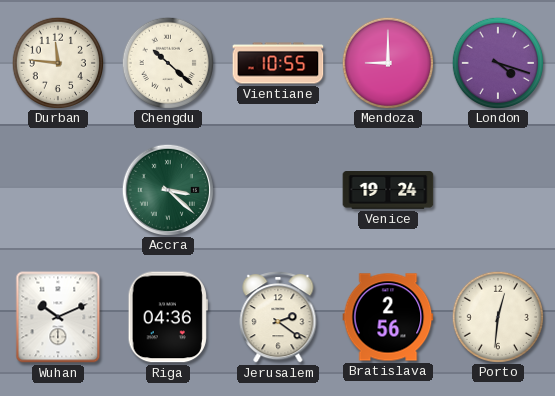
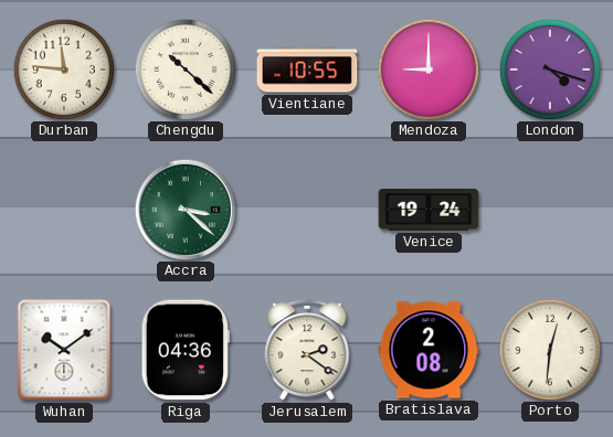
Wuhan: 10:11 -> 10:09 (64, 350)
Bratislava: 2:56 -> 2:08 (429, 350)
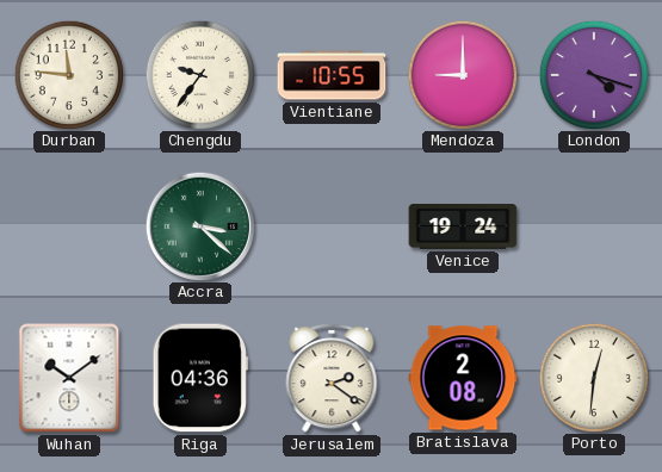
Chengdu: 10:22 -> 9:36 (199, 74)
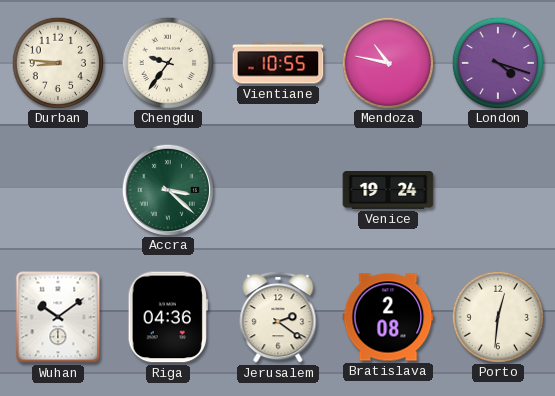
Durban: 11:46 -> 8:46 (57, 62)
Mendoza: 9:00 -> 10:47 (387, 62)
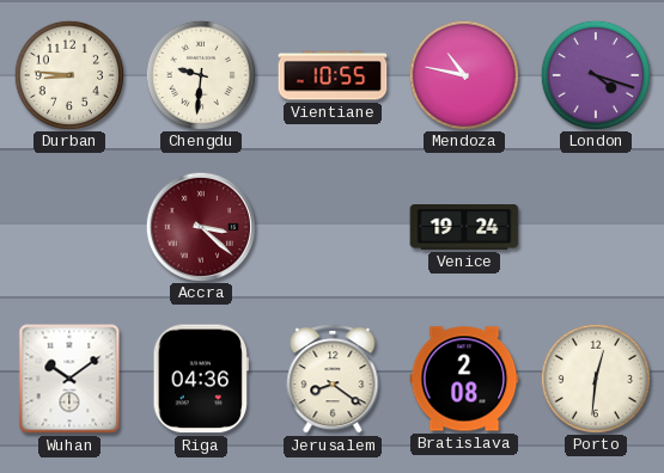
Chengdu: 9:36 -> 9:31 (200, 74)
Accra dial: green -> burgundy (200, 226)
Jerusalem: 2:21 -> 8:21 (333, 380)
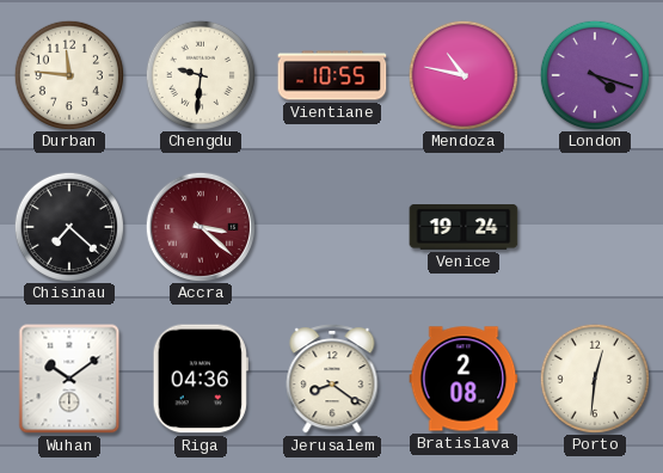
Durban: 8:46 -> 11:46 (68, 74)
Chisinau: none -> 7:22 (68, 226)
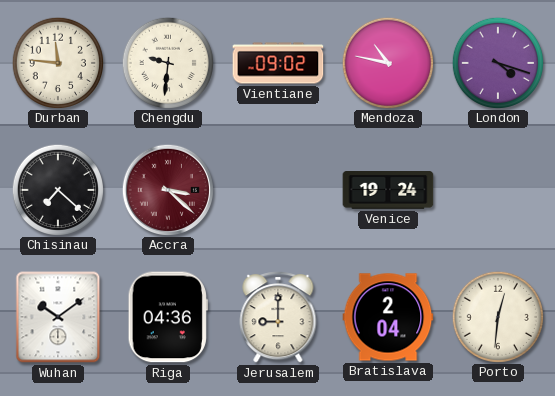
Vientiane: 10:55 -> 09:02 (278, 63)
Jerusalem: 8:21 -> 9:00 (278, 318)
Bratislava: 2:08 -> 2:04 (388, 317)
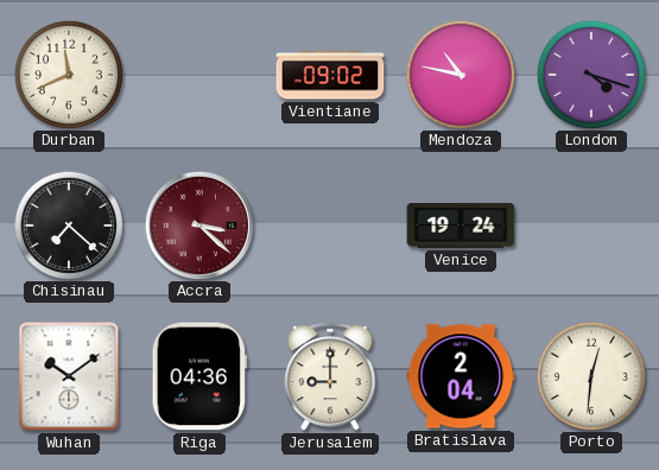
Durban: 11:46 -> 11:41 (68, 74)
Chengdu: 9:31 -> none (167, 62)
